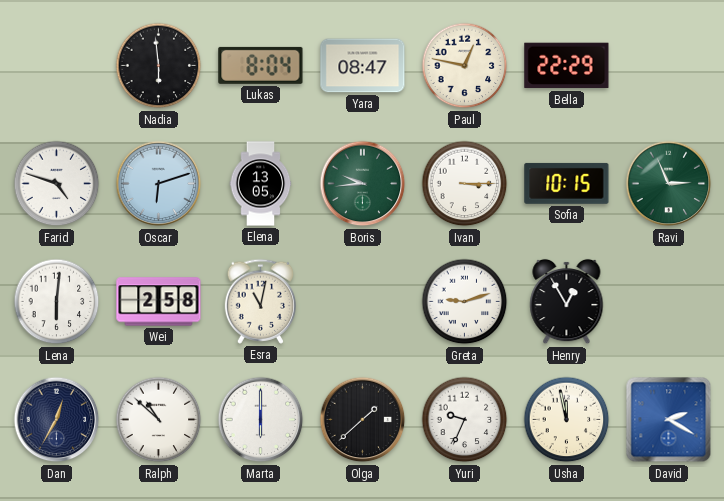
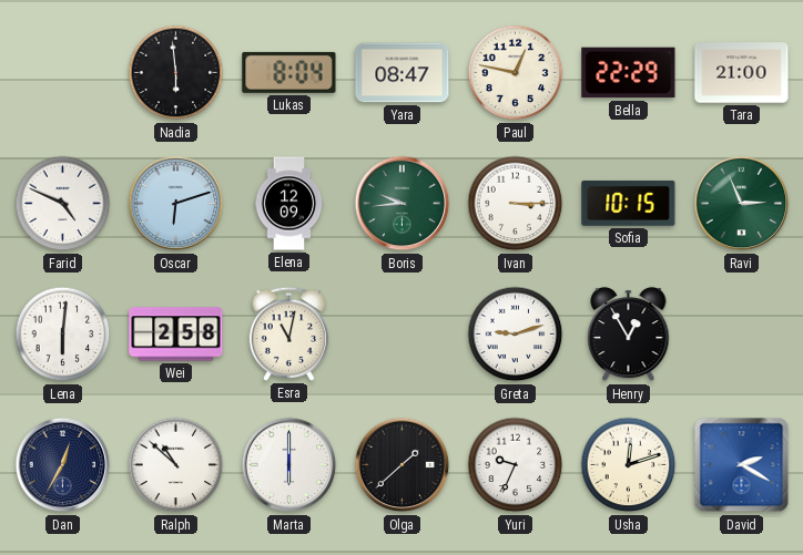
Tara: none -> 21:00 (742, 73)
Farid: 4:48 -> 4:49 (63, 204)
Elena: 13:05 -> 12:09 (289, 204)
Usha: 11:58 -> 12:12 (629, 465)
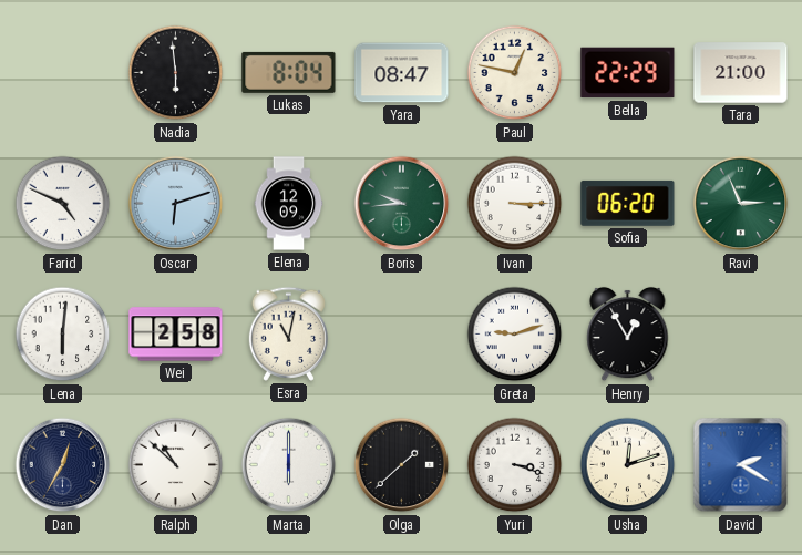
Sofia: 10:15 -> 06:20 (628, 203)
Yuri: 9:34 -> 3:18 (515, 465)
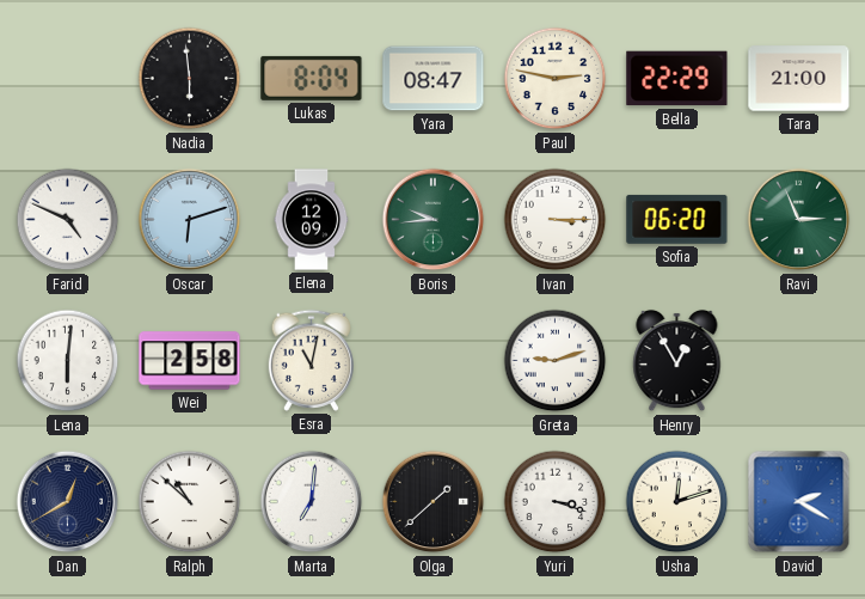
Paul: 12:47 -> 2:47 (556, 79)
Dan: 12:35 -> 12:40 (68, 502)
Marta: 6:00 -> 7:01 (312, 502)
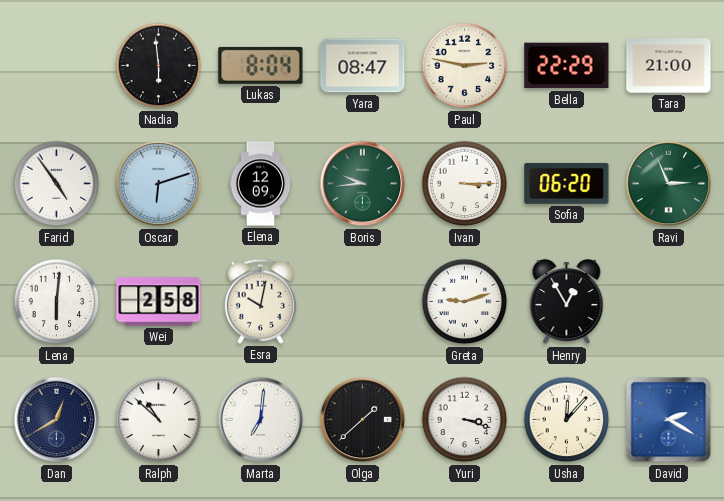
Farid: 4:49 -> 4:54 (57, 184)
Esra: 11:02 -> 10:02 (260, 301)
Usha: 12:12 -> 12:07 (567, 420)
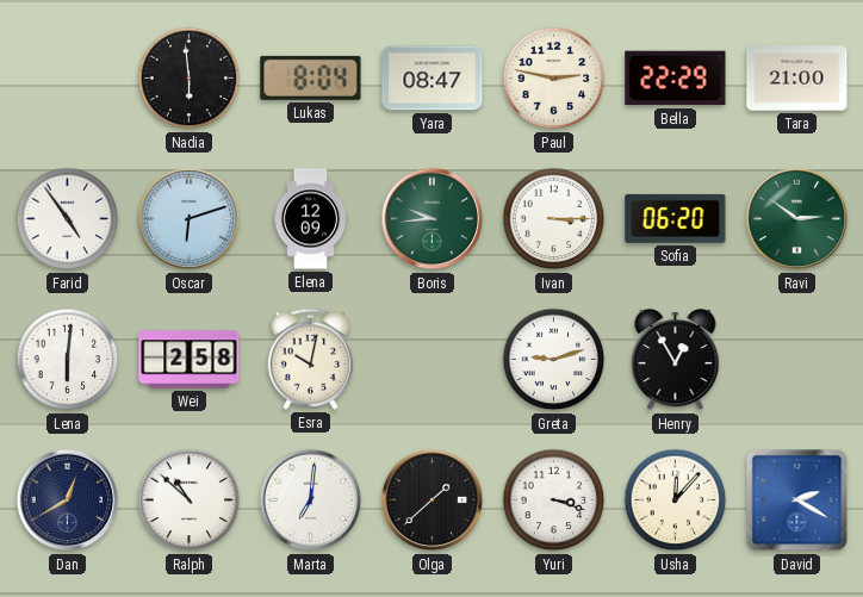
Ravi: 2:56 -> 2:51 (797, 219)
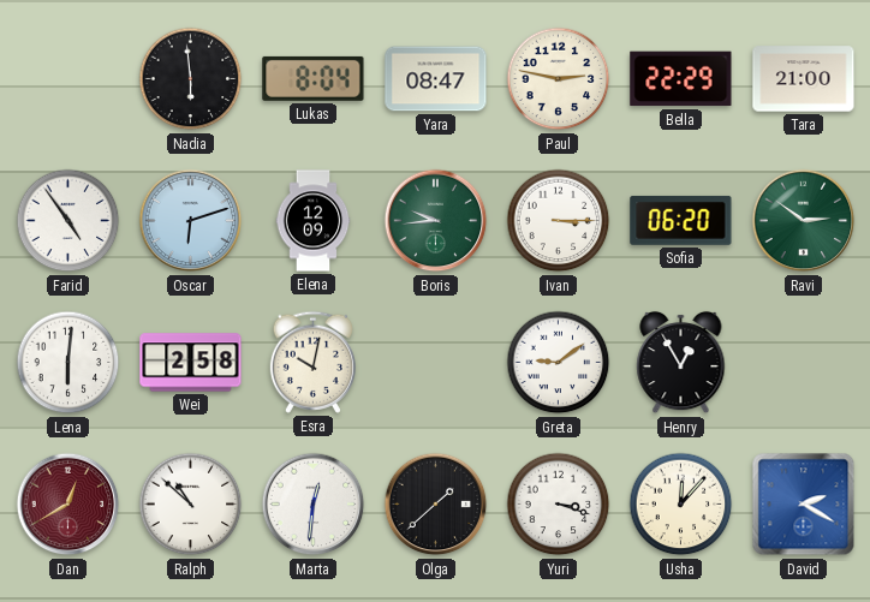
Greta: 9:12 -> 9:09 (559, 363)
Dan dial: navy -> burgundy (68, 505)
Marta: 7:01 -> 12:31 (314, 505)
